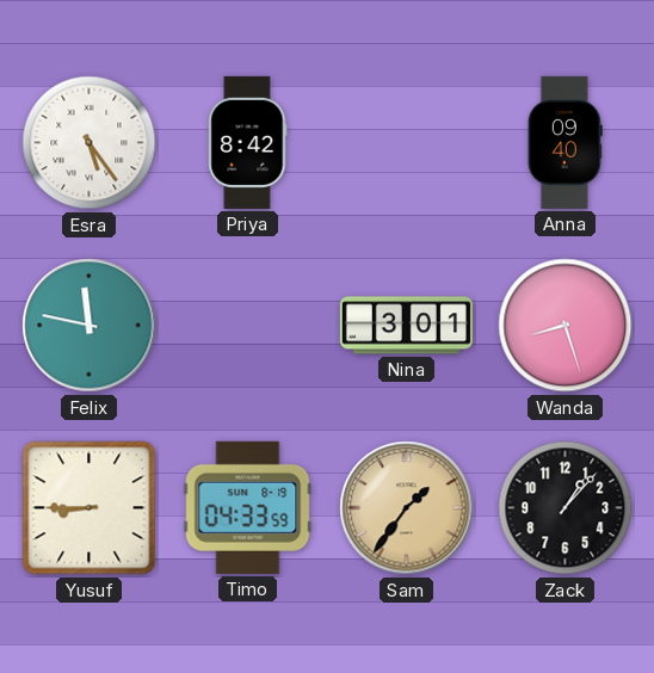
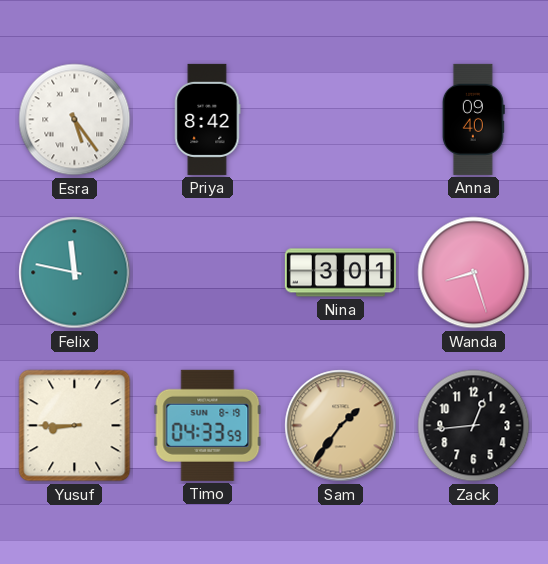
Zack: 1:07 -> 12:44 (474, 426)
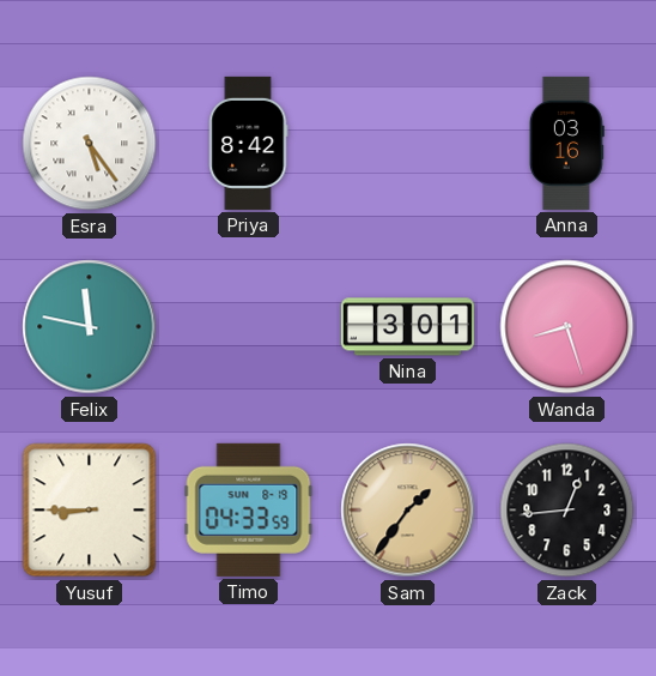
Anna: 09:40 -> 03:16 (566, 143)
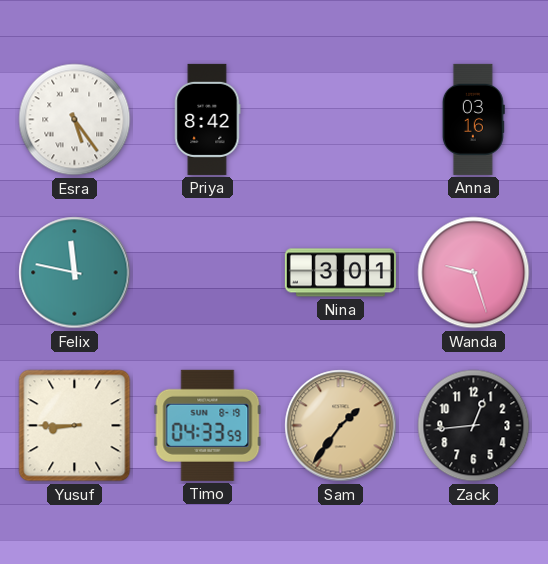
Wanda: 8:27 -> 9:27 (474, 273)
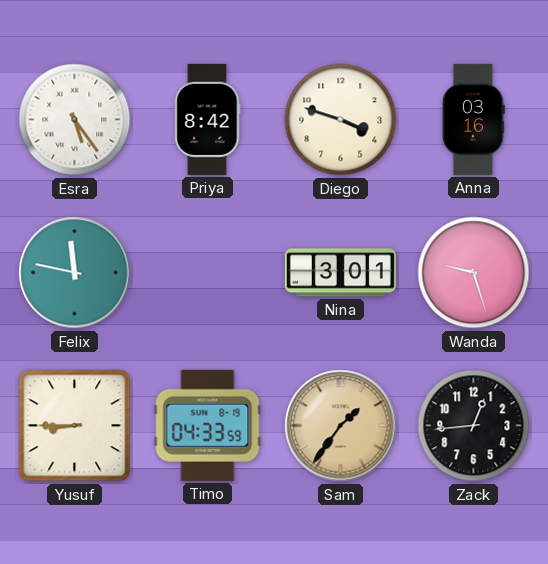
Diego: none -> 3:48 (341, 120)
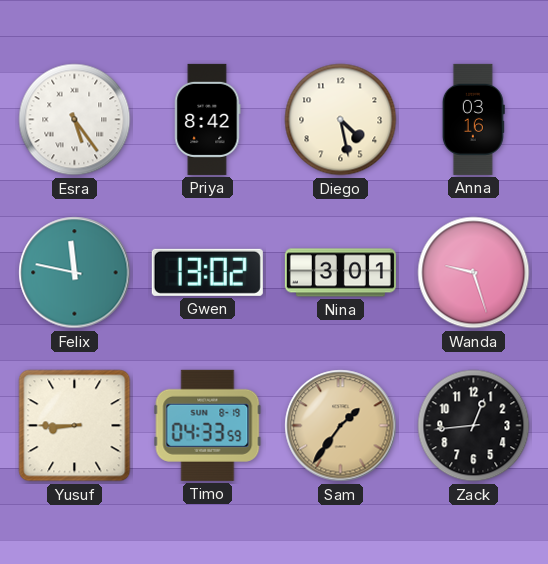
Diego: 3:48 -> 4:28 (341, 120)
Gwen: none -> 13:02 (207, 272)
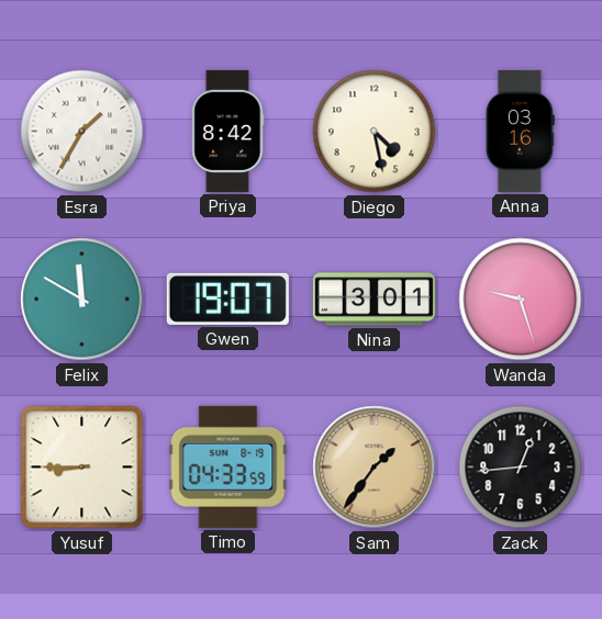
Esra: 5:24 -> 1:35 (82, 132)
Felix: 11:47 -> 11:50 (82, 300)
Gwen: 13:02 -> 19:07 (227, 299)
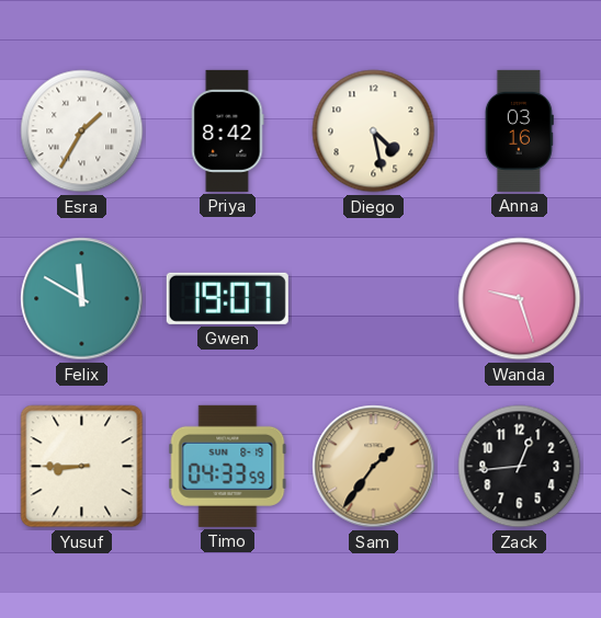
Nina: 3:01 -> none (374, 300)
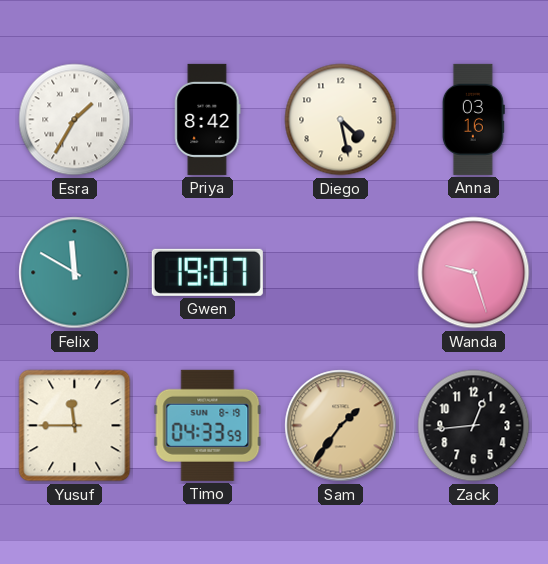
Yusuf: 8:45 -> 11:45 (75, 426)
